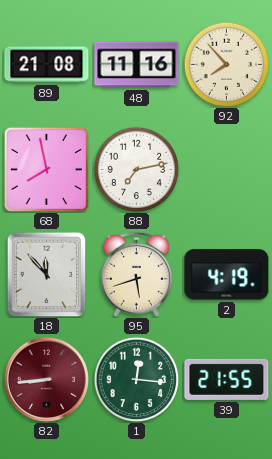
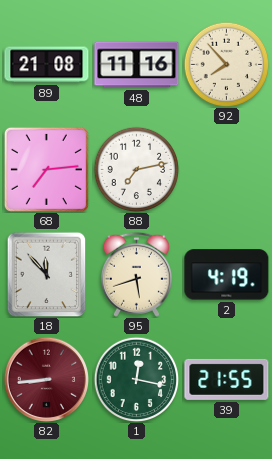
68: 7:58 -> 7:14 (46, 169)
1: 12:16 -> 12:17 (136, 379)
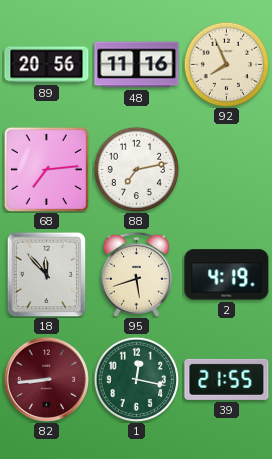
89: 21:08 -> 20:56 (47, 65)
92: 7:53 -> 7:56 (226, 64)
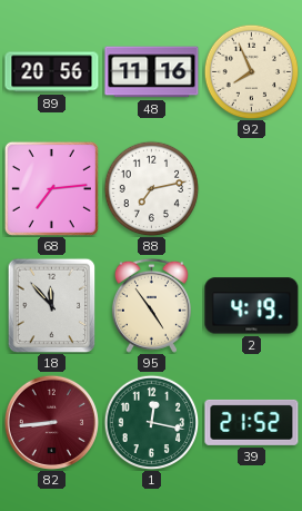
95: 5:42 -> 4:54 (151, 305)
39: 21:55 -> 21:52 (252, 422)
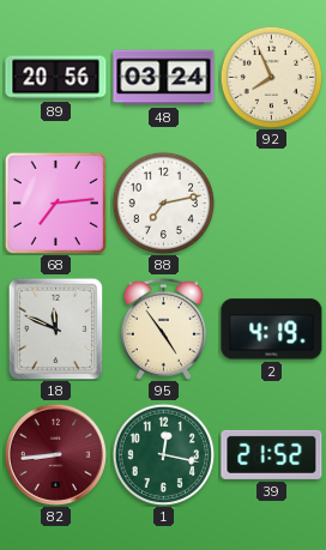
48: 11:16 -> 03:24 (164, 78)
18: 11:53 -> 11:49 (56, 328)
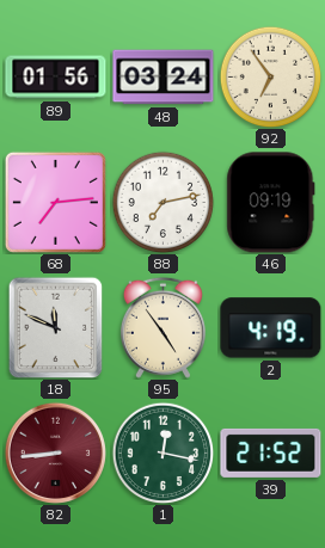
89: 20:56 -> 01:56 (56, 78)
92: 7:56 -> 6:54 (270, 76)
46: none -> 09:19 (271, 203)
